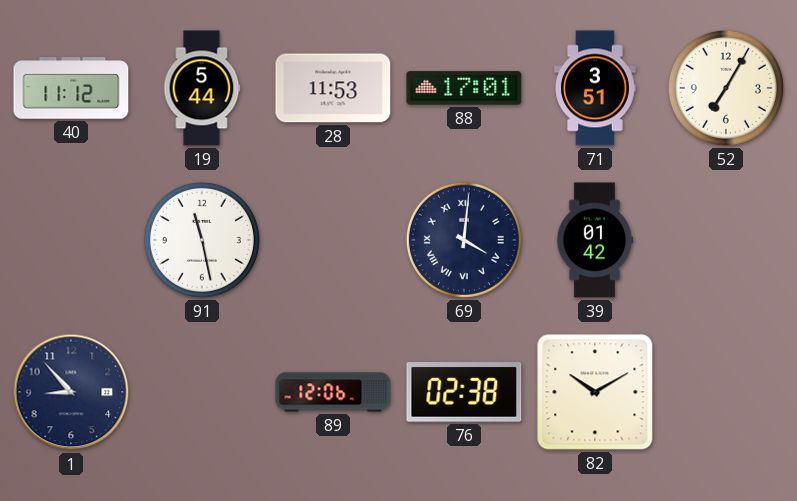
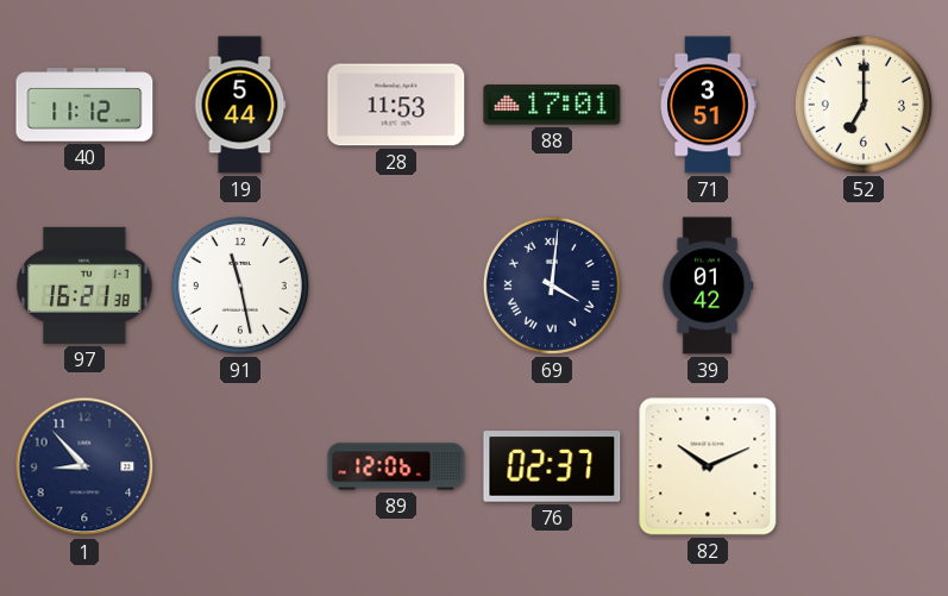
52: 7:05 -> 7:00 (864, 105)
97: none -> 16:21 (84, 286)
76: 02:38 -> 02:37 (552, 466)
82: 10:10 -> 10:11 (708, 466)
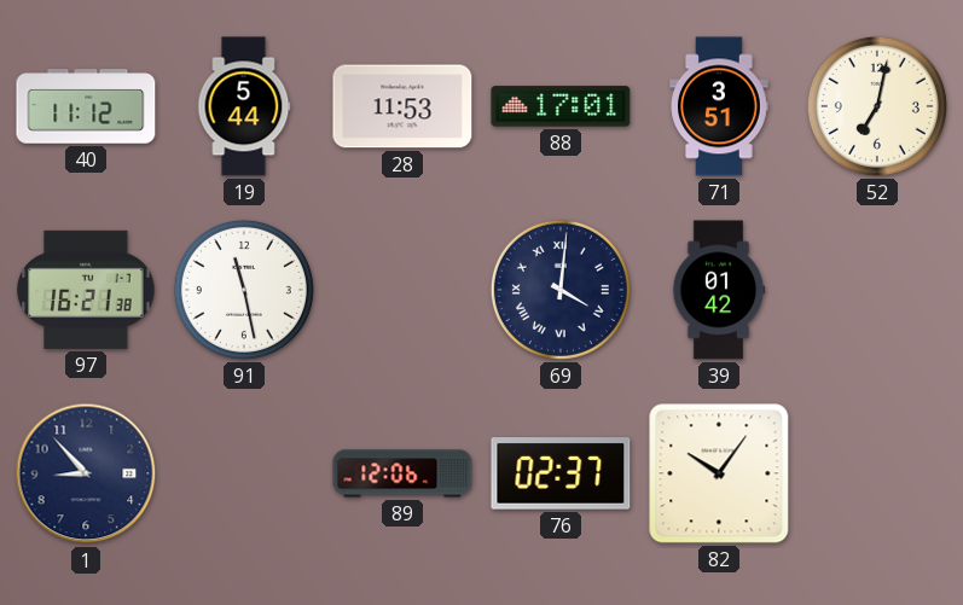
52: 7:00 -> 7:02 (877, 106)
82: 10:11 -> 10:06 (719, 473)
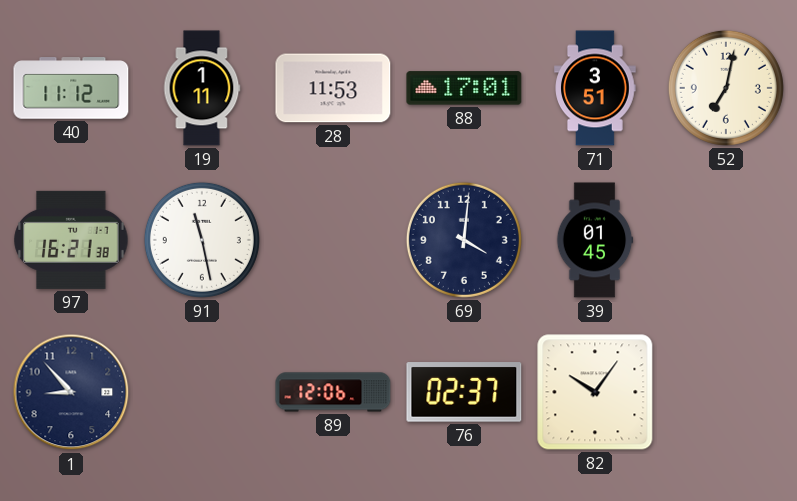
19: 5:44 -> 1:11 (202, 88)
69 numerals: Roman -> Arabic (464, 240)
39: 01:42 -> 01:45 (595, 240)
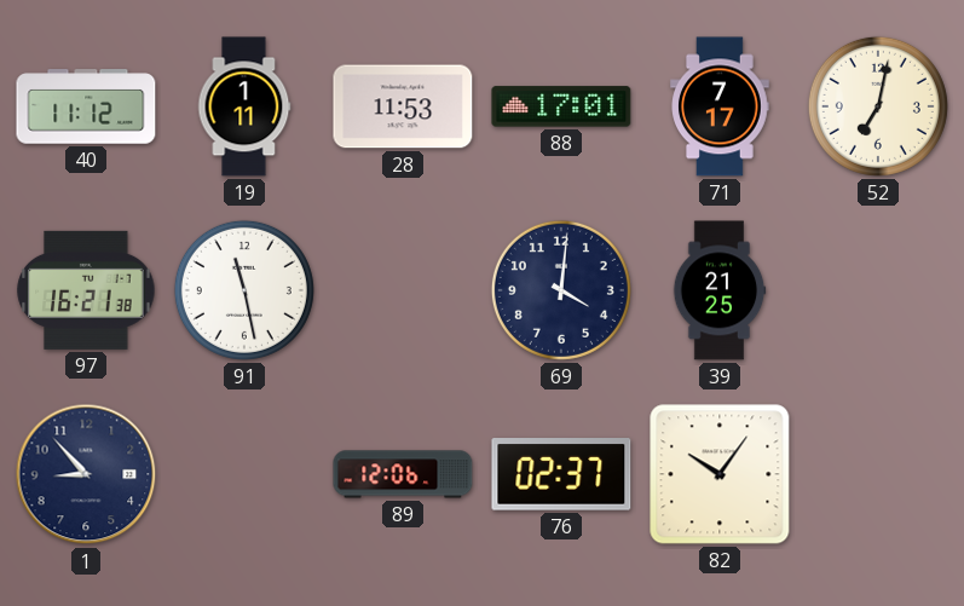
71: 3:51 -> 7:17 (720, 106)
39: 01:45 -> 21:25 (720, 290)
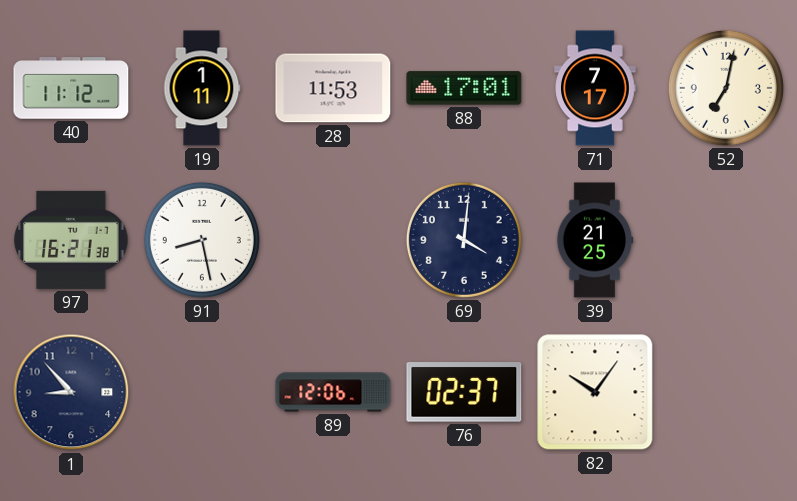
91: 11:28 -> 8:28 (202, 240)
